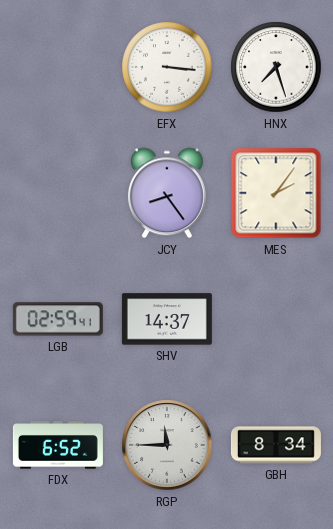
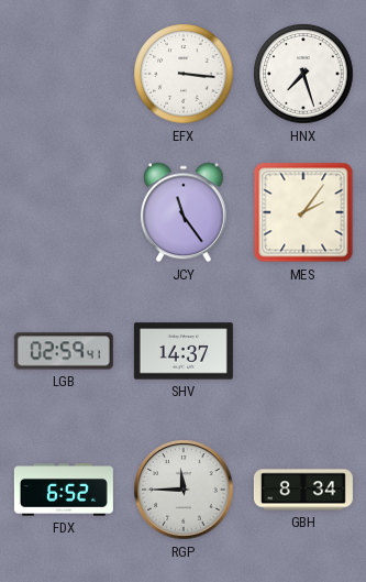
JCY: 8:24 -> 11:24 (184, 212)
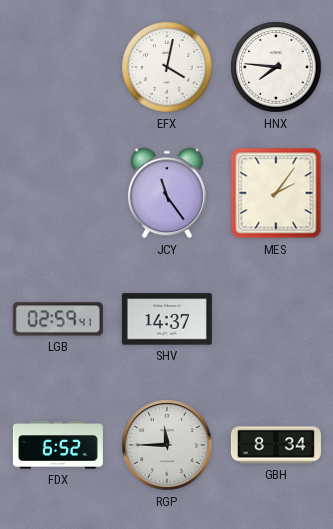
EFX: 3:16 -> 4:02 (167, 67)
HNX: 7:27 -> 7:46 (276, 67)
